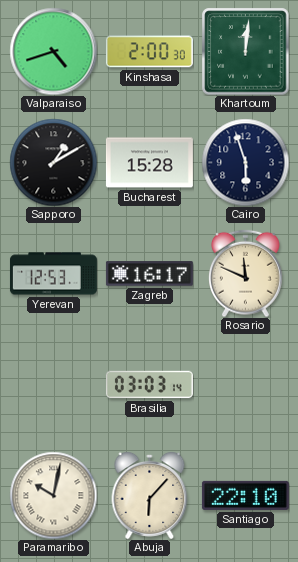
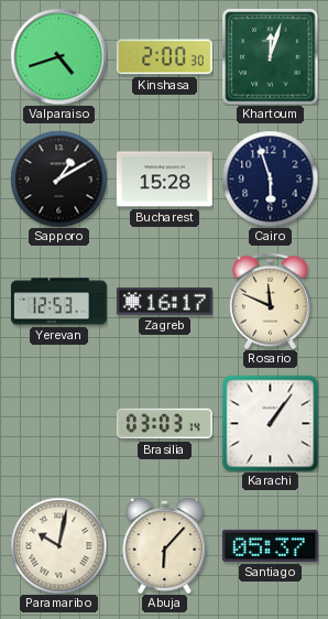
Khartoum: 12:01 -> 12:03 (270, 56)
Karachi: none -> 1:06 (270, 423)
Santiago: 22:10 -> 05:37 (270, 545)
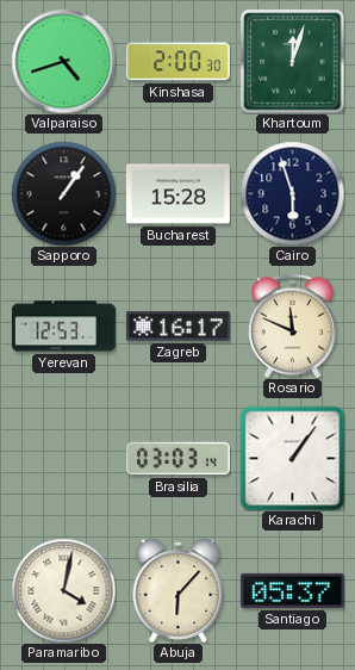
Sapporo: 1:10 -> 1:06 (63, 193)
Paramaribo: 10:02 -> 4:02 (63, 590)
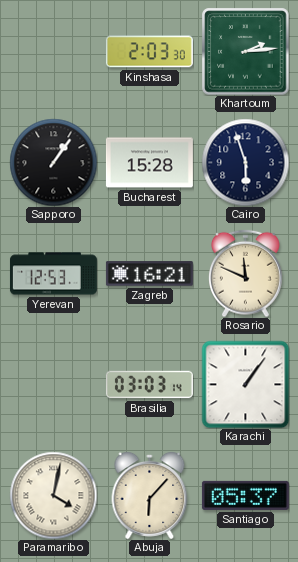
Valparaiso: 4:42 -> none (63, 61)
Kinshasa: 2:00 -> 2:03 (149, 52)
Khartoum: 12:03 -> 2:14 (245, 51)
Zagreb: 16:17 -> 16:21 (149, 274)
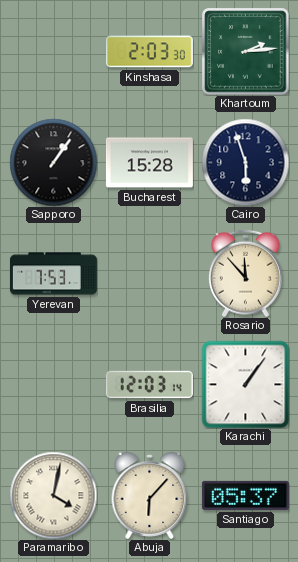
Yerevan: 12:53 -> 7:53 (53, 274)
Zagreb: 16:21 -> none (149, 274)
Rosario: 11:49 -> 11:53 (246, 273)
Brasilia: 03:03 -> 12:03 (149, 385)
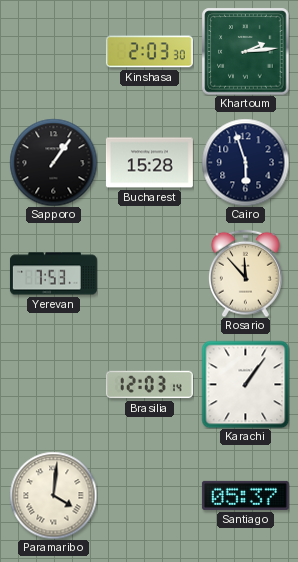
Paramaribo: 4:02 -> 4:01 (53, 495)
Abuja: 6:07 -> none (150, 496)
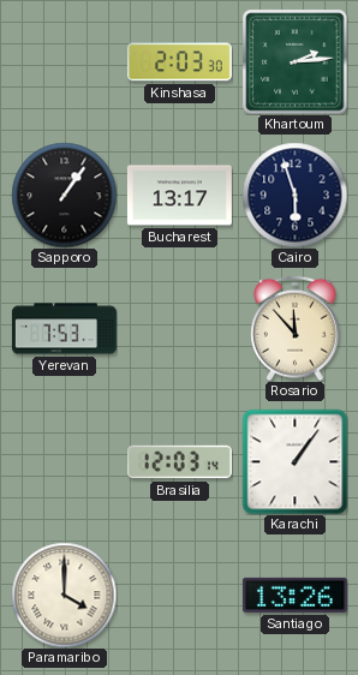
Bucharest: 15:28 -> 13:17 (179, 196)
Paramaribo: 4:01 -> 4:00 (64, 595)
Santiago: 05:37 -> 13:26 (294, 595)
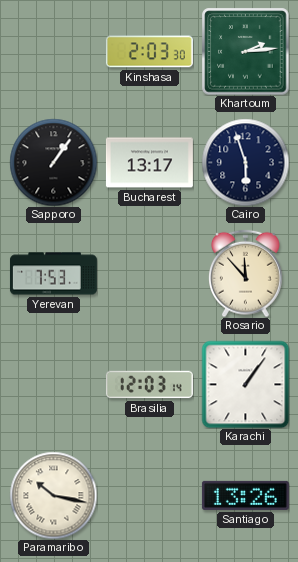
Paramaribo: 4:00 -> 10:17 (53, 495)
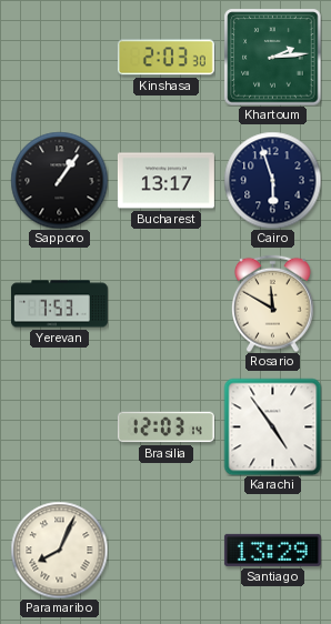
Rosario: 11:53 -> 11:50 (273, 303)
Karachi: 1:06 -> 4:54 (272, 426)
Paramaribo: 10:17 -> 8:04 (59, 550)
Santiago: 13:26 -> 13:29 (272, 550)
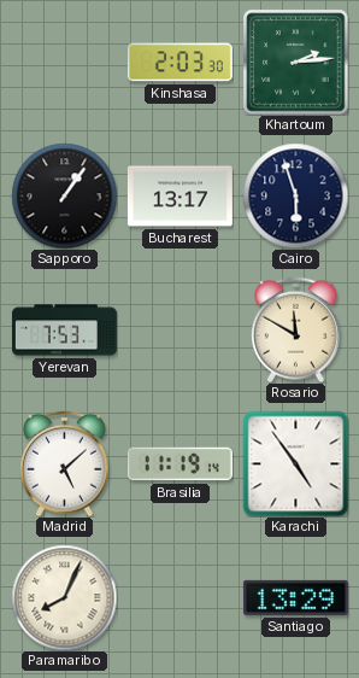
Madrid: none -> 5:08 (65, 463)
Brasilia: 12:03 -> 11:19 (179, 464)
